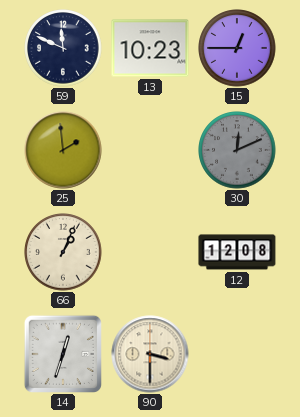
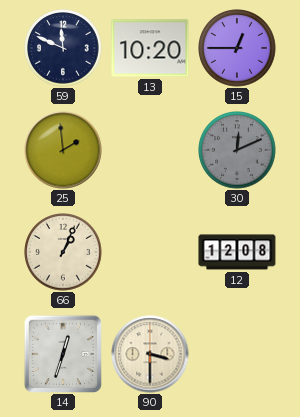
13: 10:23 -> 10:20 (150, 48)
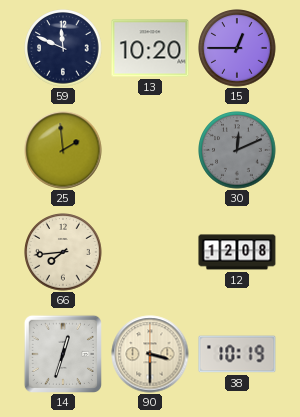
66: 1:04 -> 7:44 (63, 252)
38: none -> 10:19 (237, 354)
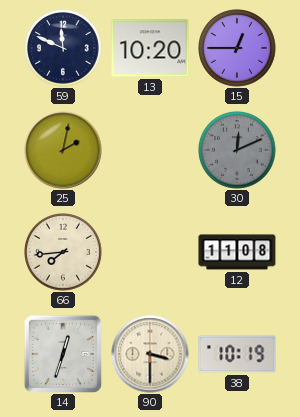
25: 1:59 -> 2:02 (63, 150)
12: 12:08 -> 11:08 (237, 252)
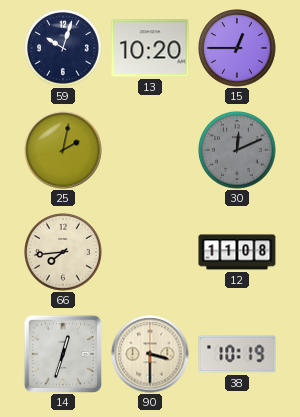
59: 11:49 -> 10:03 (63, 48)
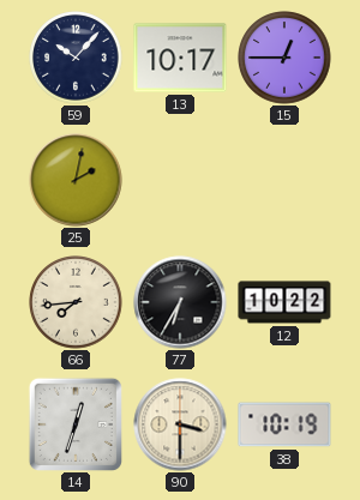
59: 10:03 -> 10:07 (76, 58)
13: 10:20 -> 10:17 (180, 58)
30: 12:11 -> none (237, 150)
77: none -> 6:35 (180, 302)
12: 11:08 -> 10:22 (284, 302)
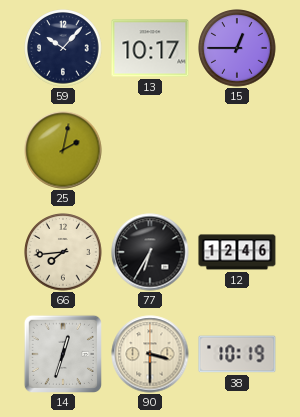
12: 10:22 -> 12:46 (237, 252)
